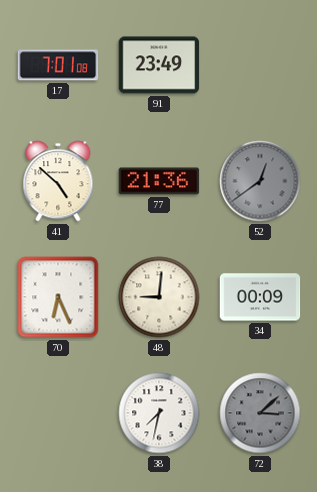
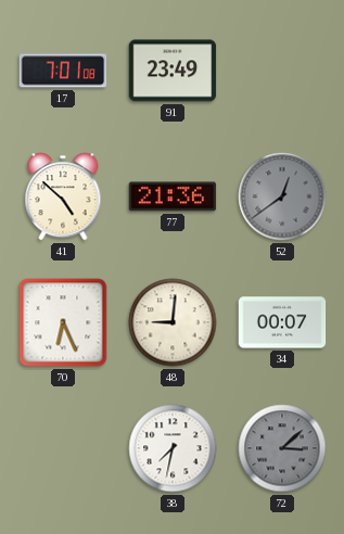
34: 00:09 -> 00:07 (282, 322)
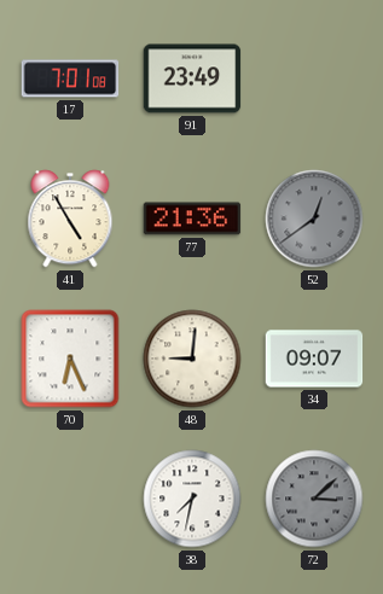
41: 4:52 -> 4:55 (70, 219)
34: 00:07 -> 09:07 (314, 359)
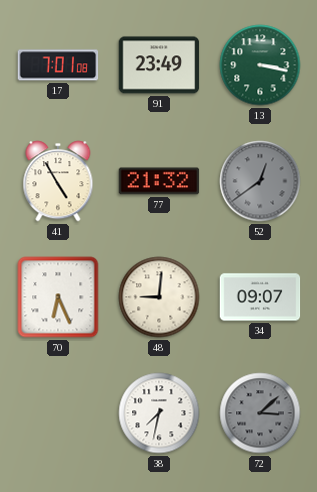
13: none -> 3:17 (260, 65)
77: 21:36 -> 21:32 (159, 181)
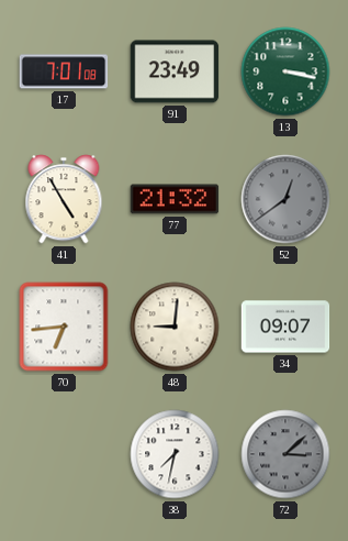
70: 6:26 -> 6:44 (64, 327)
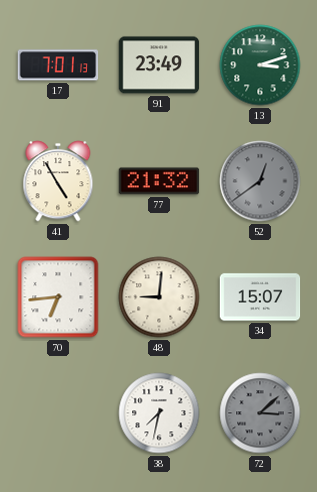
17: 7:01:08 -> 7:01:13 (58, 65)
13: 3:17 -> 3:12 (260, 65)
34: 09:07 -> 15:07 (260, 297)
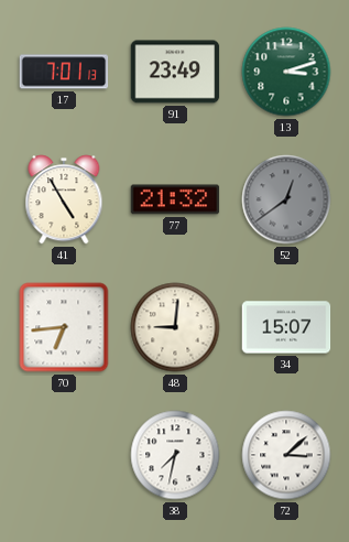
72 dial: grey -> white (286, 455)
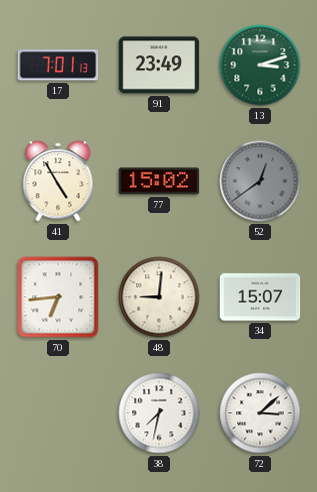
77: 21:32 -> 15:02 (159, 181)
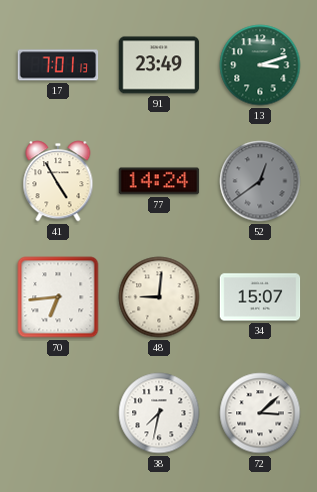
77: 15:02 -> 14:24 (159, 181)
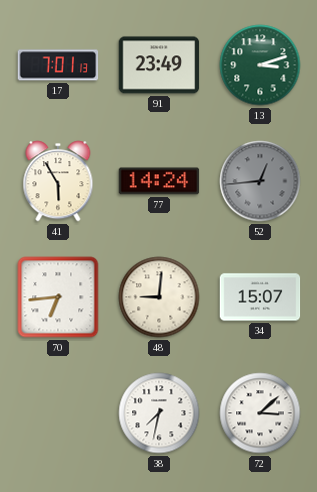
41: 4:55 -> 5:55 (58, 181)
52: 12:39 -> 12:44 (260, 181)
